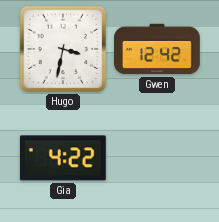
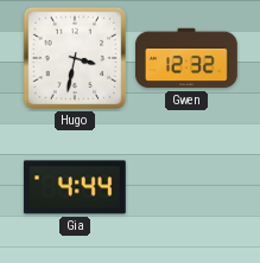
Gwen: 12:42 -> 12:32 (188, 58)
Gia: 4:22 -> 4:44 (75, 187)
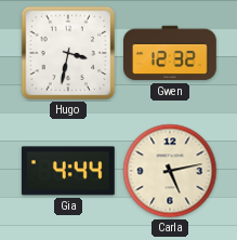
Carla: none -> 5:13 (170, 171)
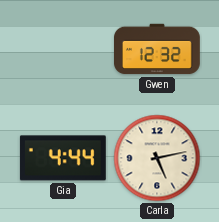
Hugo: 3:32 -> none (68, 53)
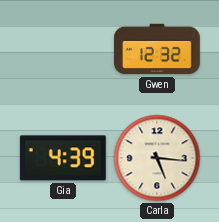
Gia: 4:44 -> 4:39 (63, 158)
Carla: 5:13 -> 5:16 (157, 158)
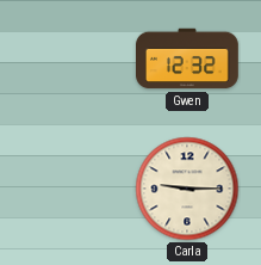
Gia: 4:39 -> none (63, 158)
Carla: 5:16 -> 9:15 (187, 189)
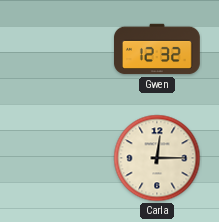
Carla: 9:15 -> 12:15 (157, 158)
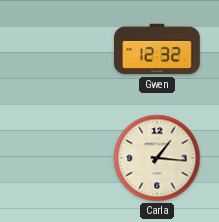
Carla: 12:15 -> 1:16 (157, 158)
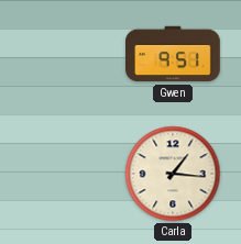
Gwen: 12:32 -> 9:51 (174, 54)
